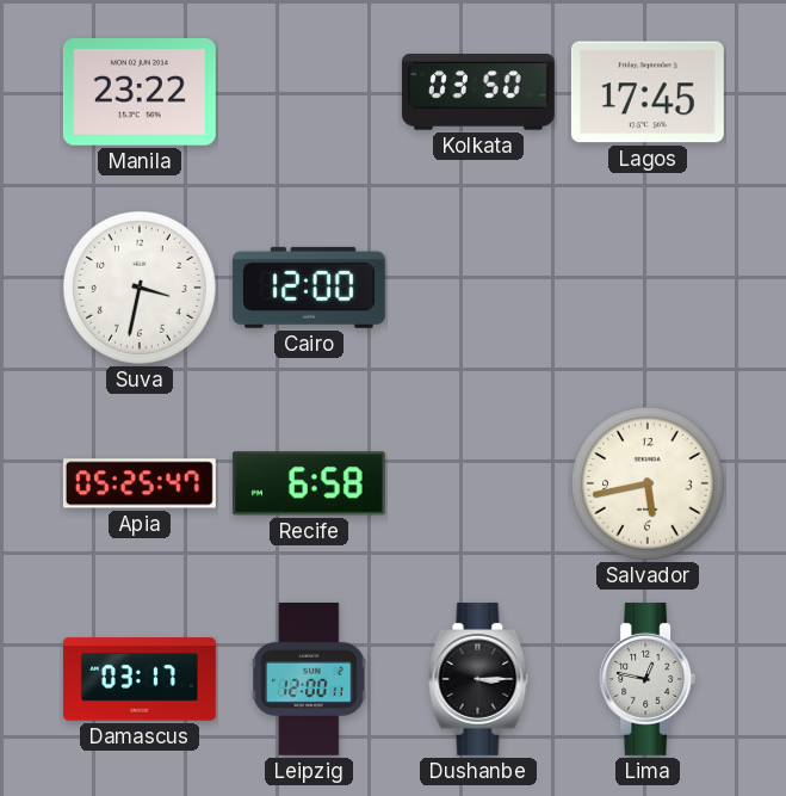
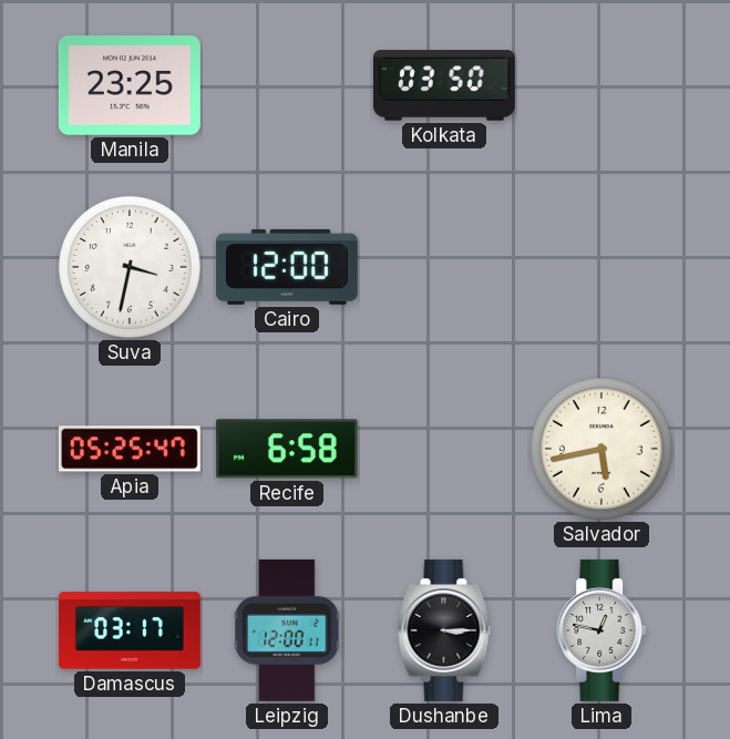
Manila: 23:22 -> 23:25 (130, 86)
Lagos: 17:45 -> none (648, 92)
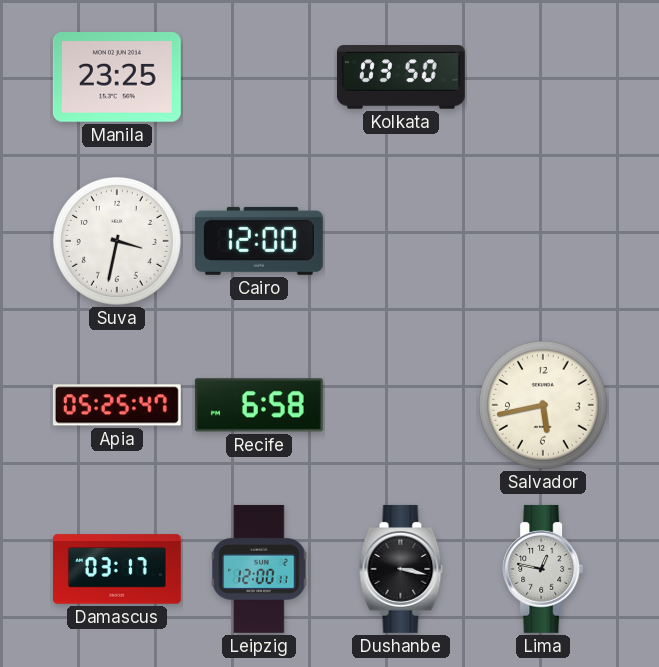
Dushanbe: 3:15 -> 3:17 (401, 569)
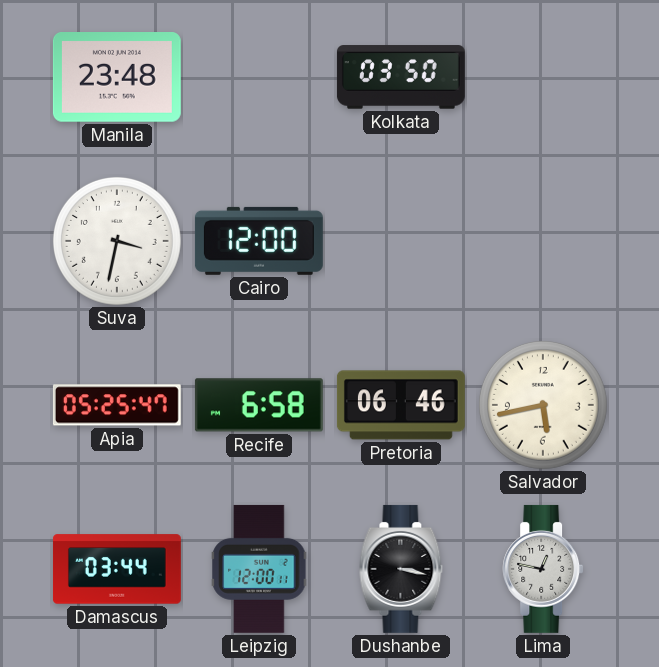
Manila: 23:25 -> 23:48 (117, 78)
Pretoria: none -> 06:46 (401, 405)
Damascus: 03:17 -> 03:44 (117, 569)
